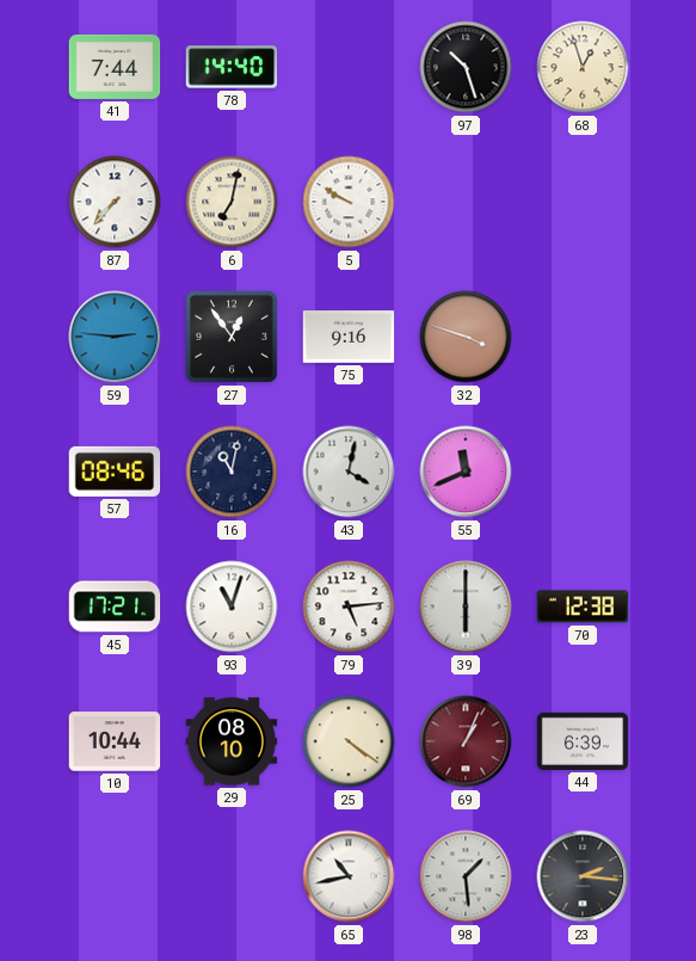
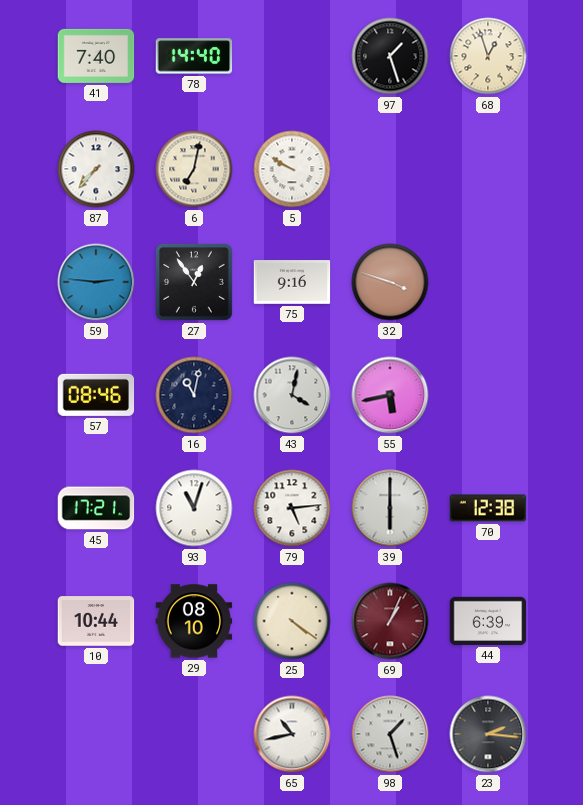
41: 7:44 -> 7:40 (96, 56)
97: 10:27 -> 1:27 (390, 56)
55: 11:41 -> 5:43 (390, 395)
98: 1:29 -> 1:27 (390, 734)
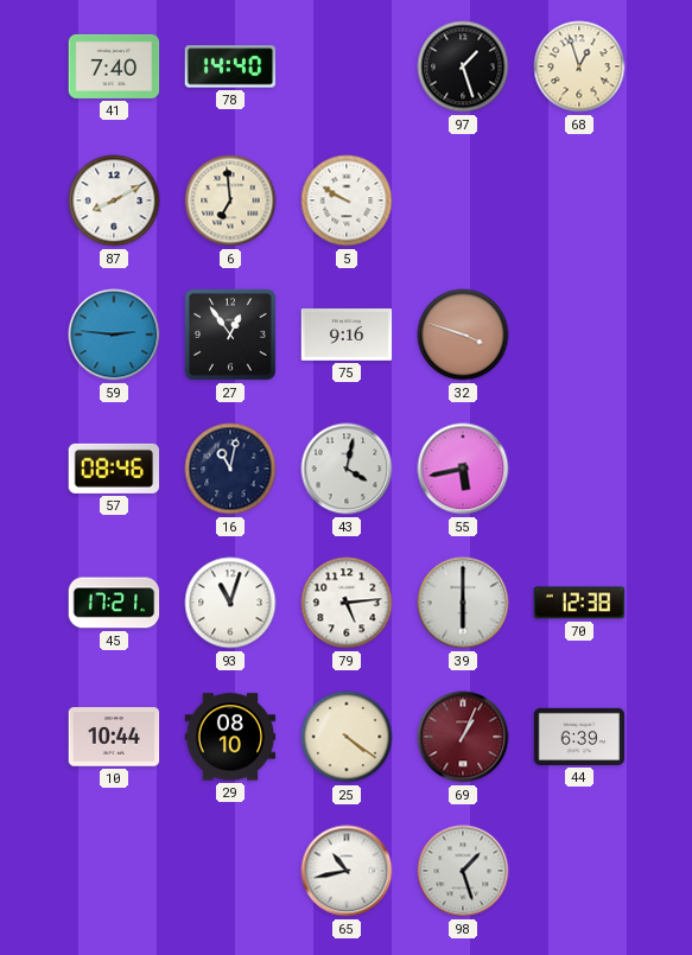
87: 7:37 -> 8:10 (114, 200)
6: 7:02 -> 6:59 (230, 200)
23: 2:16 -> none (488, 734)
